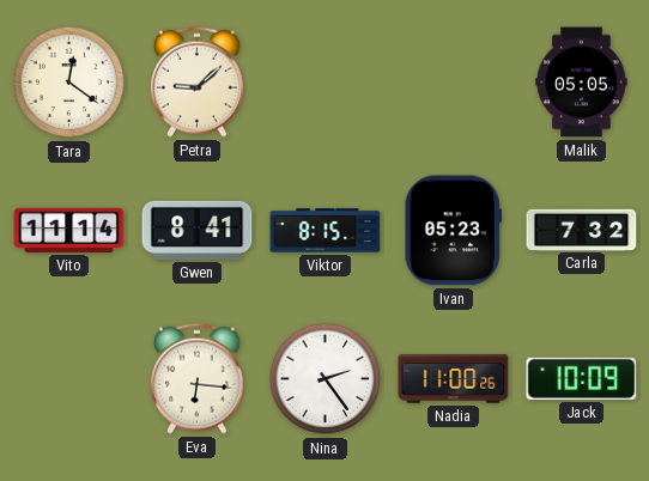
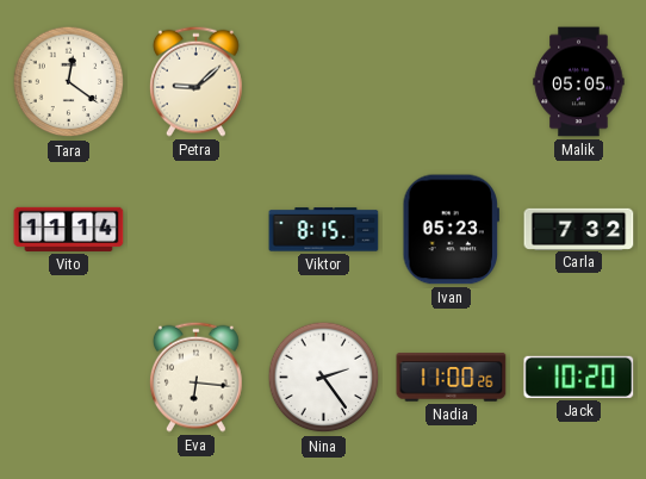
Gwen: 8:41 -> none (198, 230)
Jack: 10:09 -> 10:20 (579, 377)
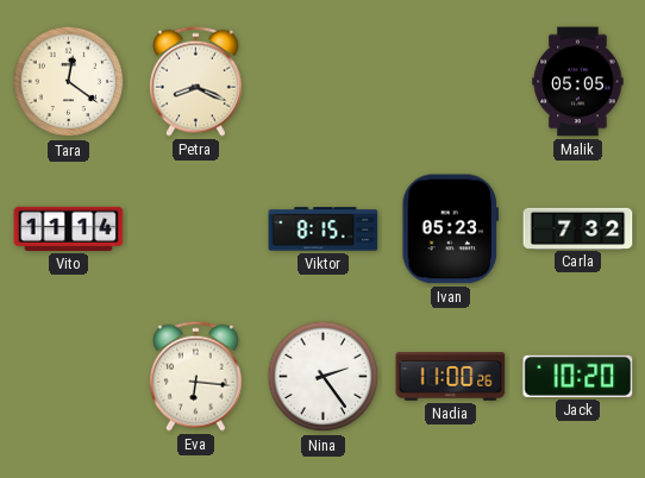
Petra: 9:08 -> 8:19 (195, 81)
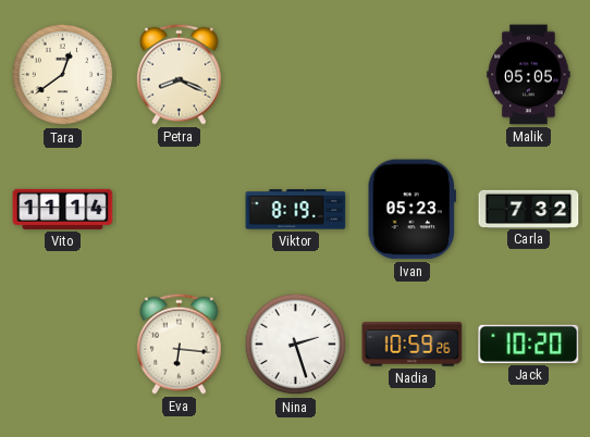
Tara: 12:21 -> 12:39 (63, 75)
Viktor: 8:15 -> 8:19 (296, 210)
Nina: 2:24 -> 2:27 (296, 345)
Nadia: 11:00 -> 10:59 (413, 345)
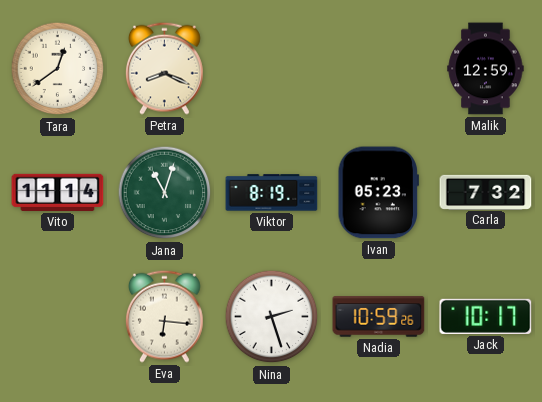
Malik: 05:05 -> 12:59 (486, 69)
Jana: none -> 11:03 (165, 193)
Jack: 10:20 -> 10:17 (486, 316)
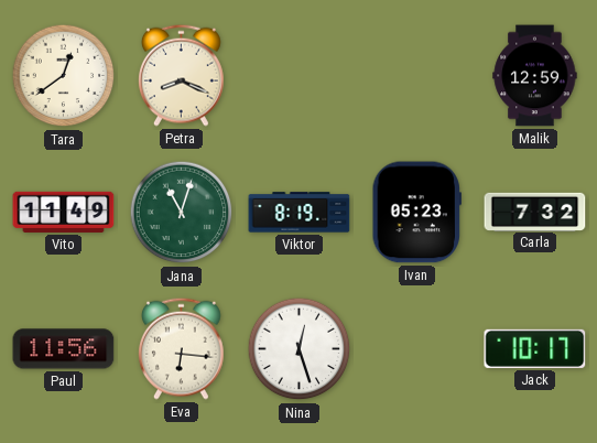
Vito: 11:14 -> 11:49 (64, 212)
Paul: none -> 11:56 (64, 349)
Nina: 2:27 -> 12:27 (300, 349)
Nadia: 10:59 -> none (379, 317)
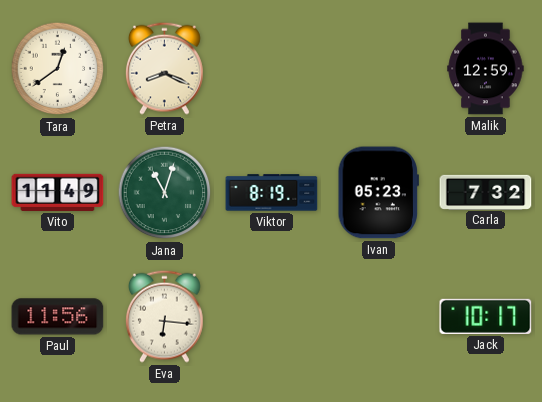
Nina: 12:27 -> none (300, 349)
